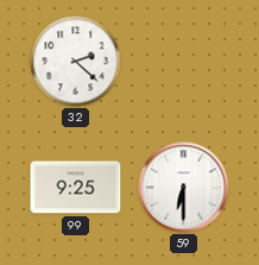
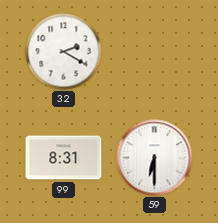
32: 2:22 -> 2:20 (64, 52)
99: 9:25 -> 8:31 (64, 158)
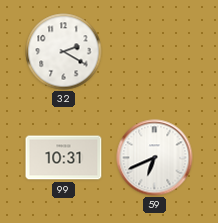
99: 8:31 -> 10:31 (64, 158)
59: 6:30 -> 6:41 (155, 158)
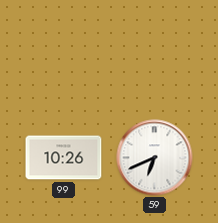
32: 2:20 -> none (64, 52)
99: 10:31 -> 10:26 (64, 158)
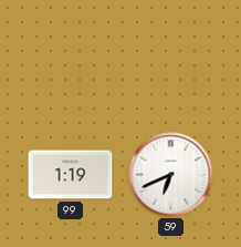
99: 10:26 -> 1:19 (71, 175)
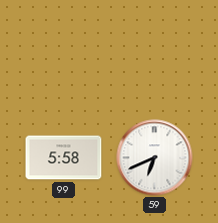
99: 1:19 -> 5:58 (64, 158)
